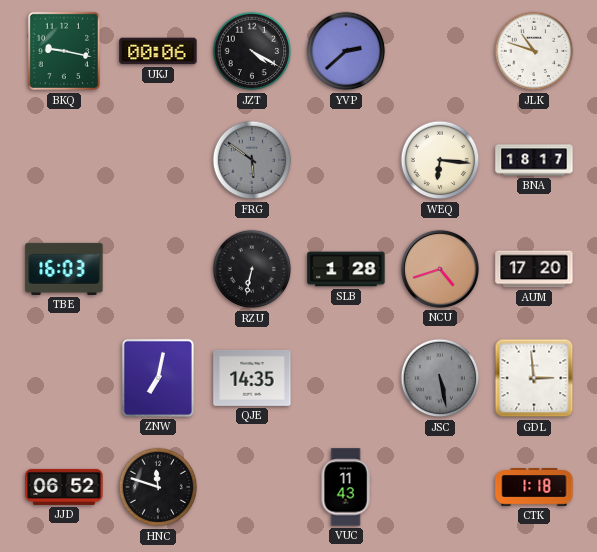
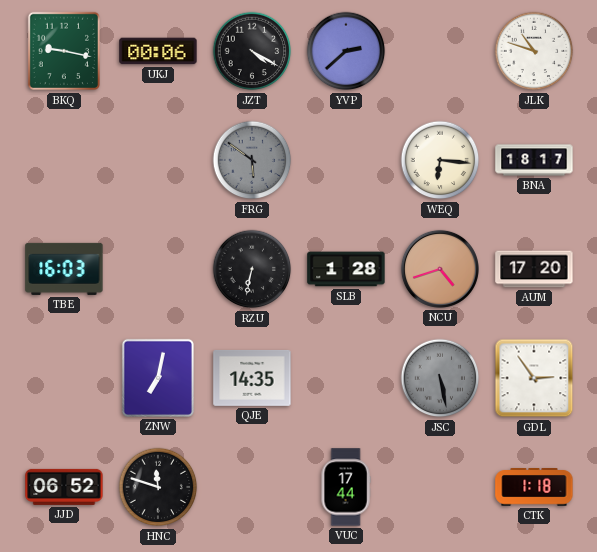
GDL: 2:59 -> 2:54 (534, 378)
VUC: 11:43 -> 17:44 (346, 487)
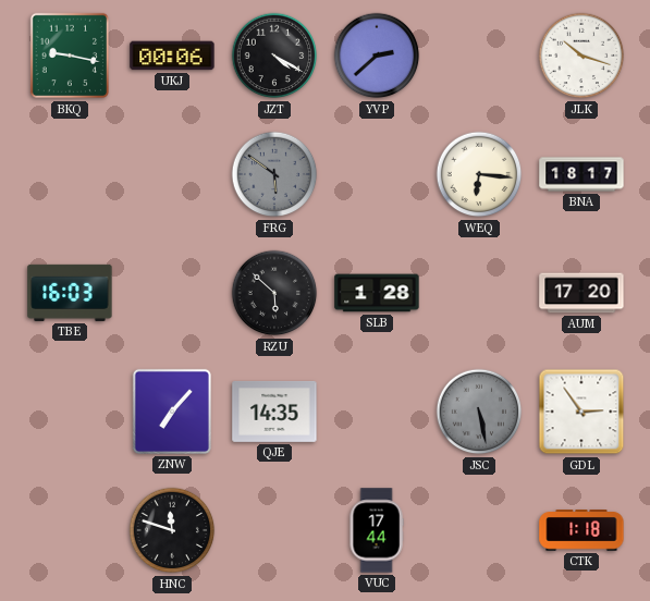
JLK: 10:48 -> 10:18 (581, 56)
RZU: 6:32 -> 5:52 (274, 293)
NCU: 4:42 -> none (440, 269)
ZNW: 7:02 -> 7:07 (172, 412)
JJD: 06:52 -> none (64, 487)
